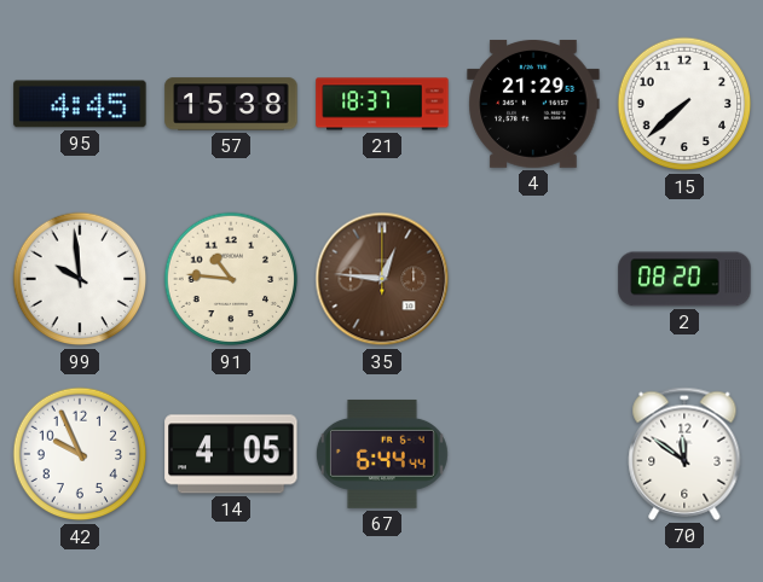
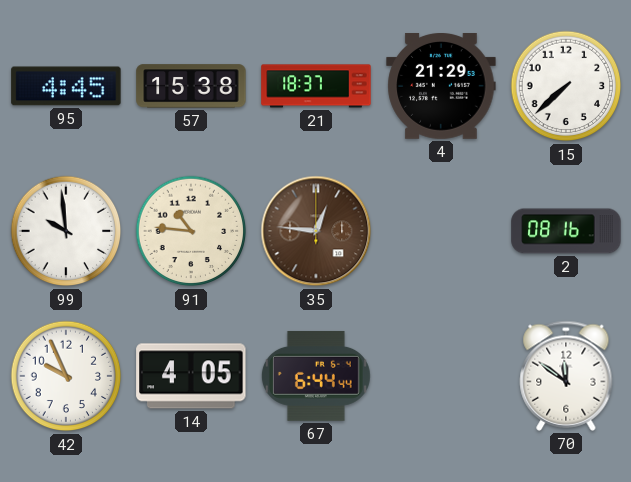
2: 08:20 -> 08:16 (566, 231)
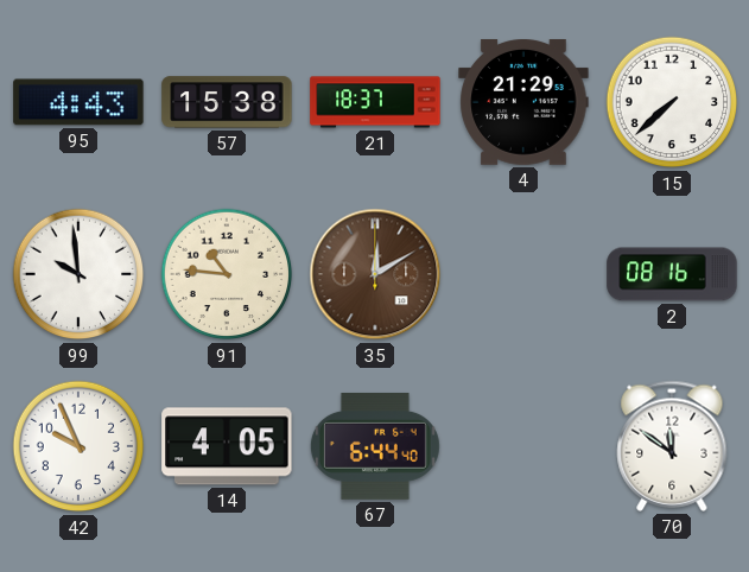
95: 4:45 -> 4:43 (78, 102)
35: 12:46 -> 12:10 (375, 274)
67: 6:44:44 -> 6:44:40 (375, 446)
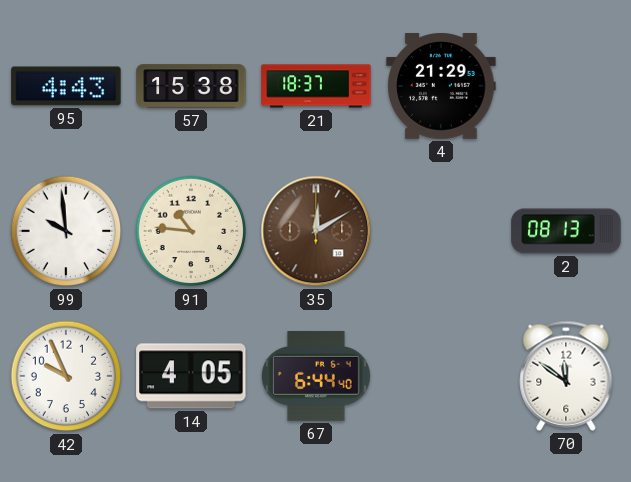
15: 7:38 -> none (672, 102)
2: 08:16 -> 08:13 (566, 231)
